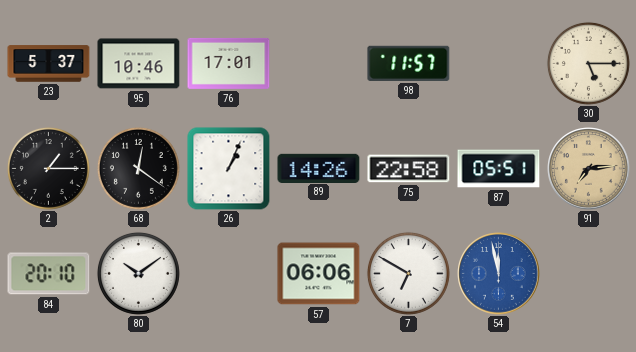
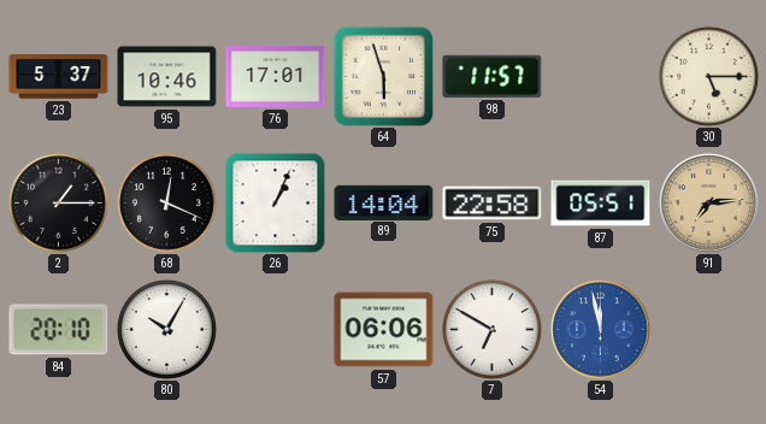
64: none -> 5:57 (383, 76)
68: 12:21 -> 12:19 (166, 202)
89: 14:26 -> 14:04 (384, 202)
80: 10:09 -> 10:05 (166, 329)
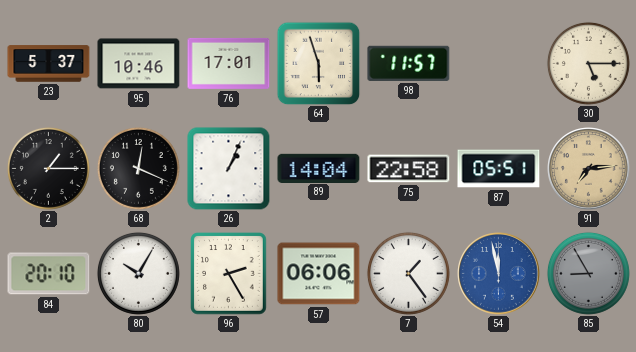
96: none -> 2:25 (229, 274)
7: 6:50 -> 1:24 (408, 273)
85: none -> 8:55 (588, 273)
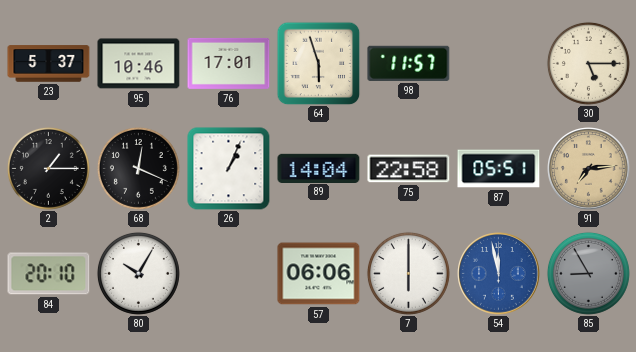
96: 2:25 -> none (229, 274)
7: 1:24 -> 6:00 (408, 273)
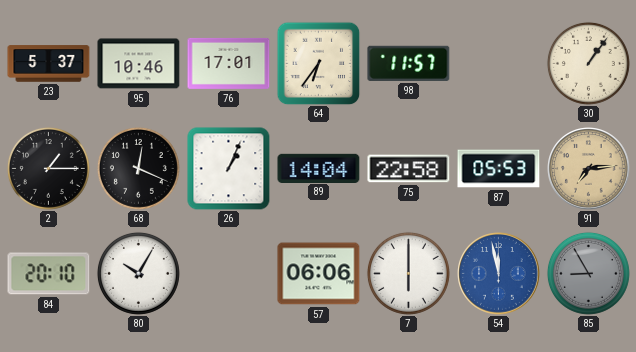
64: 5:57 -> 6:36 (318, 63)
30: 5:15 -> 1:06 (588, 63)
87: 05:51 -> 05:53 (499, 169)
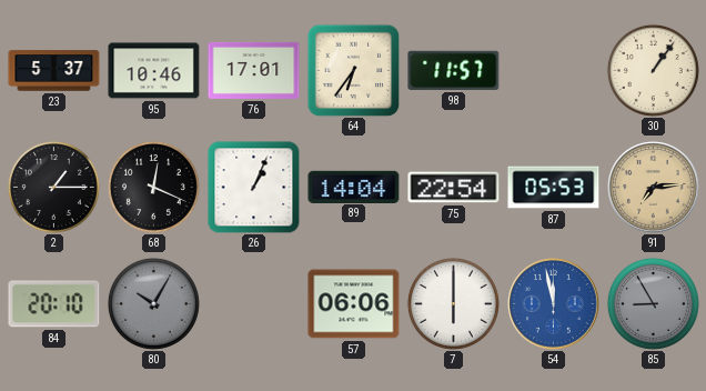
75: 22:58 -> 22:54 (454, 188)
80 dial: white -> grey (153, 303)
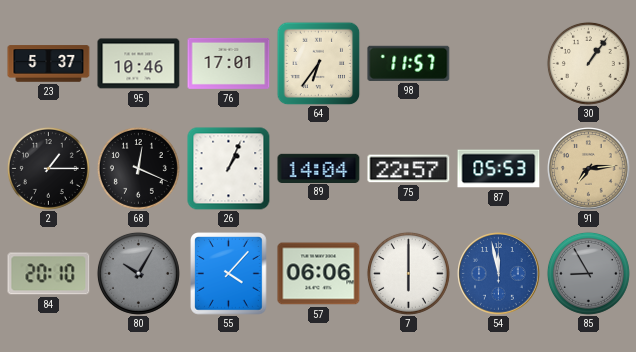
75: 22:54 -> 22:57 (409, 169)
55: none -> 4:07 (229, 274)
